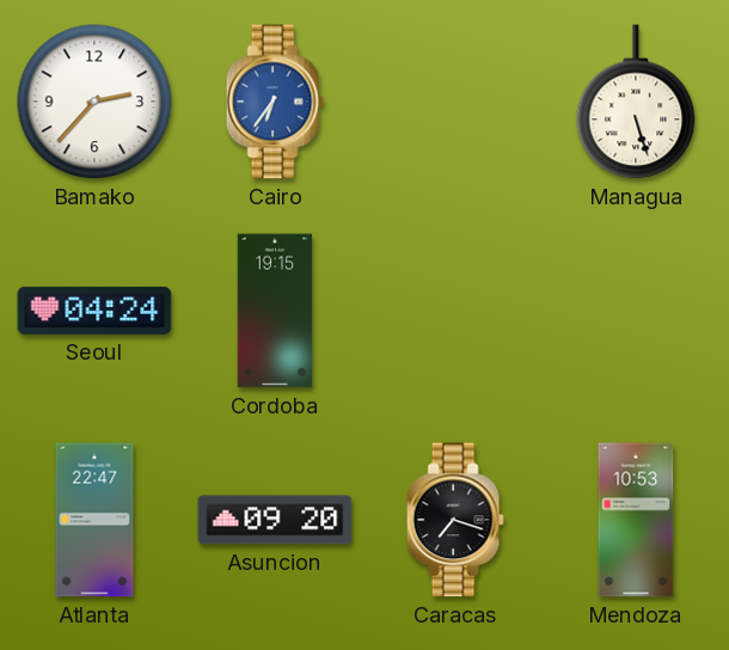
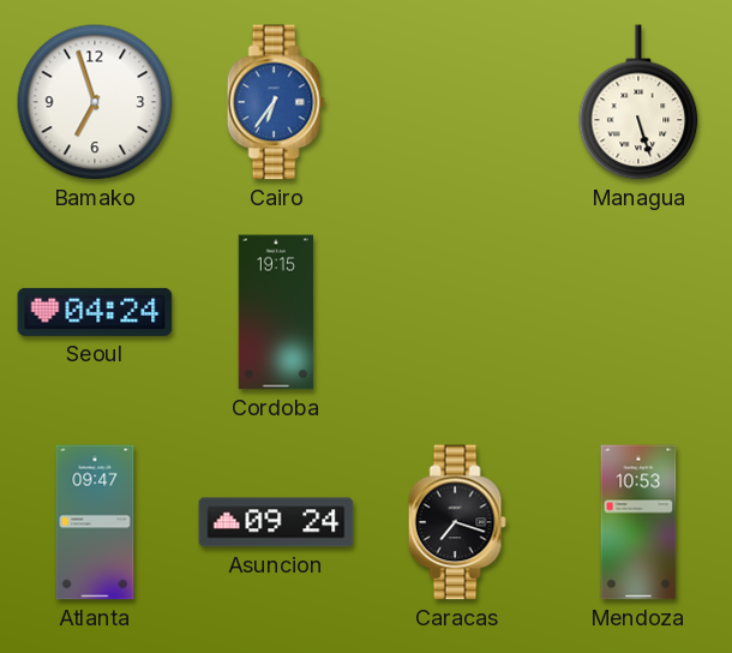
Bamako: 2:37 -> 6:57 (95, 102)
Atlanta: 22:47 -> 09:47 (95, 522)
Asuncion: 09:20 -> 09:24 (276, 522)
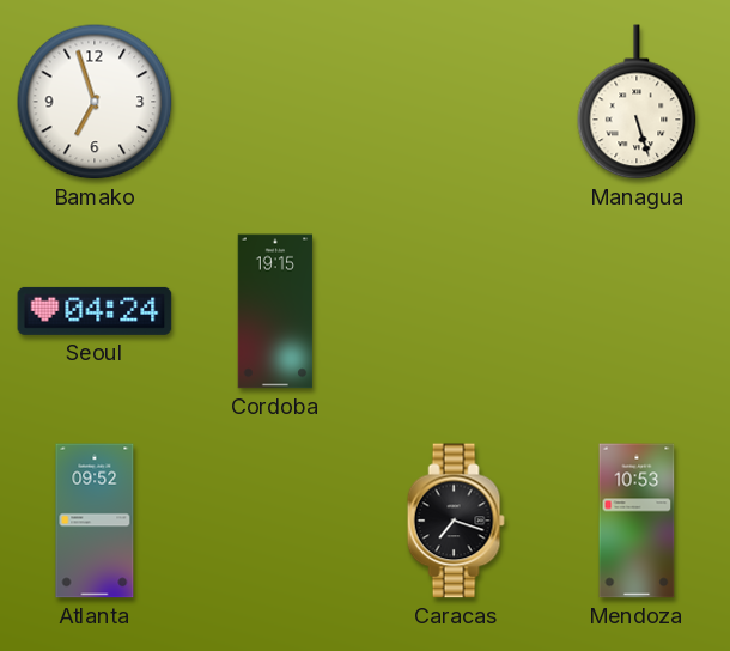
Cairo: 6:36 -> none (276, 102)
Atlanta: 09:47 -> 09:52 (95, 521)
Asuncion: 09:24 -> none (276, 522)
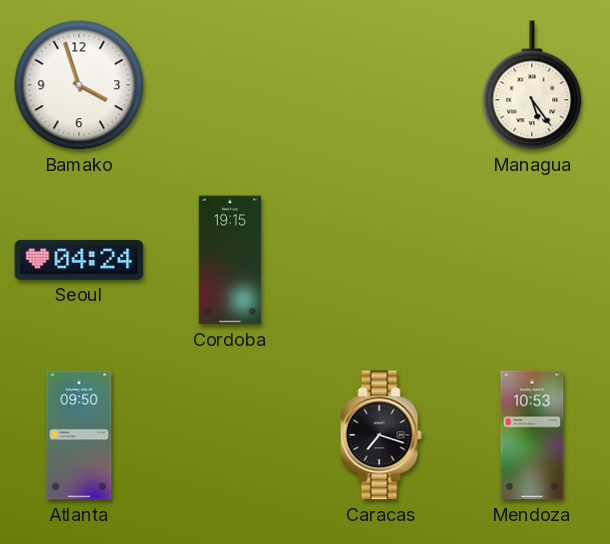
Bamako: 6:57 -> 3:57 (79, 85)
Managua: 5:27 -> 5:24 (532, 85)
Atlanta: 09:52 -> 09:50 (79, 435)
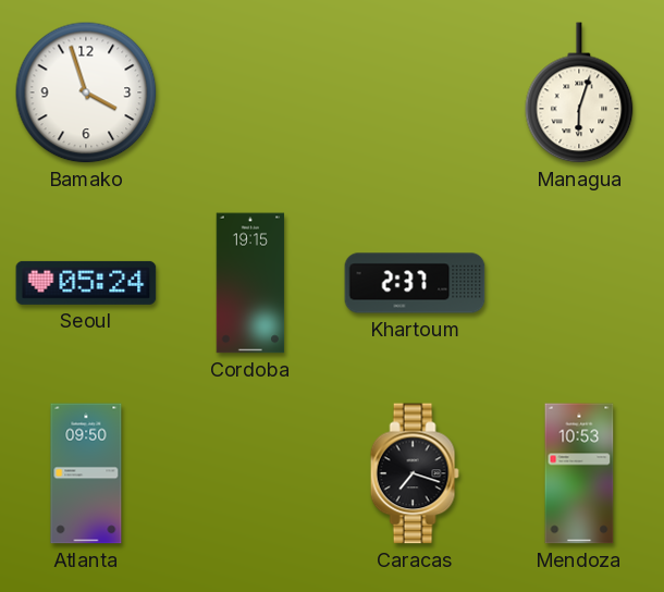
Managua: 5:24 -> 6:03 (579, 92)
Seoul: 04:24 -> 05:24 (86, 283)
Khartoum: none -> 2:37 (415, 283)
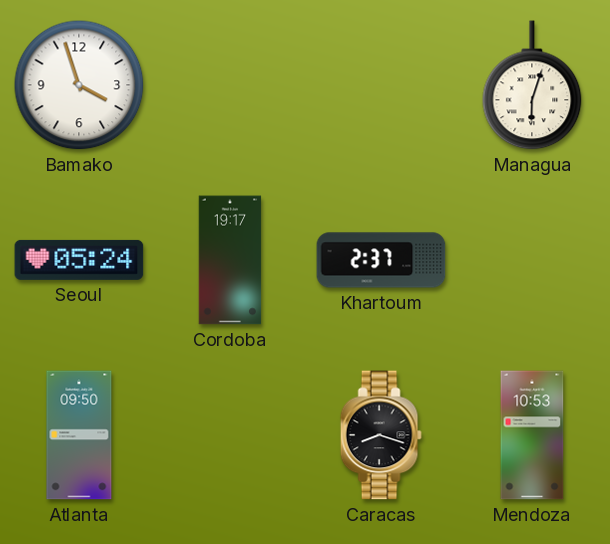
Cordoba: 19:15 -> 19:17 (230, 260)
Caracas: 7:18 -> 8:18 (381, 435)
